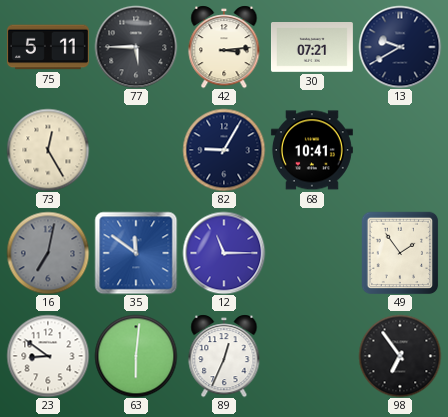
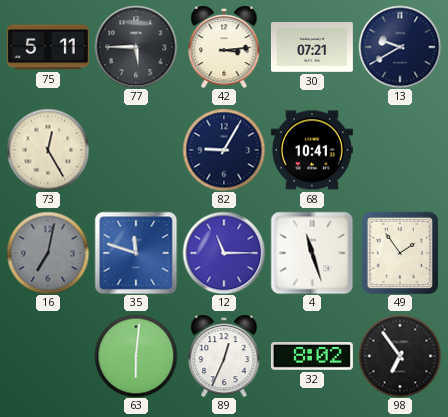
35: 11:51 -> 11:48 (136, 253)
4: none -> 11:27 (312, 253)
23: 8:51 -> none (48, 356)
32: none -> 8:02 (312, 357)
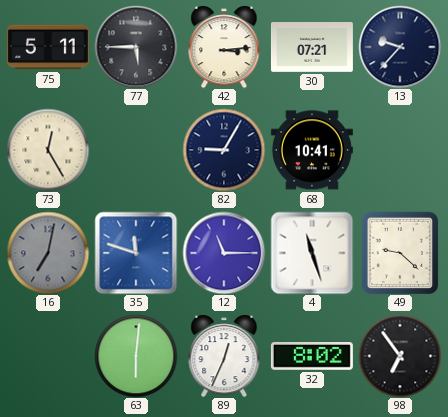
13: 9:40 -> 9:37 (400, 47)
49: 1:54 -> 9:22 (400, 253)
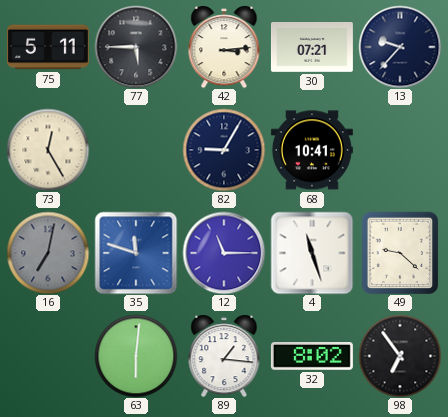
89: 12:34 -> 1:16 (224, 356)
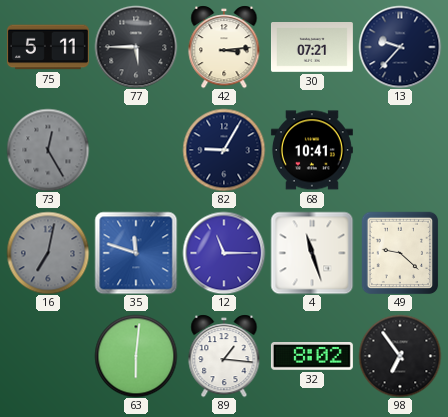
73 dial: cream -> grey (48, 150)
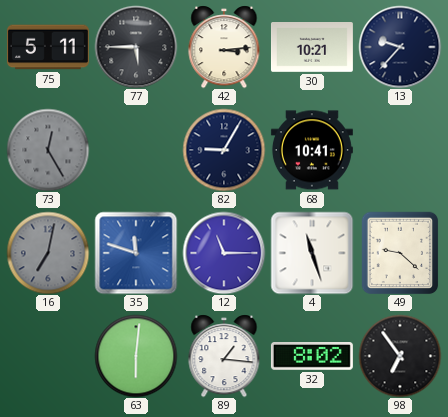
30: 07:21 -> 10:21 (312, 48)
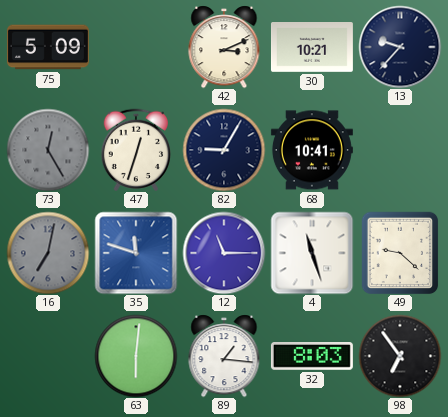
75: 5:11 -> 5:09 (48, 47)
77: 5:45 -> none (136, 47)
42: 3:14 -> 3:11 (224, 47)
47: none -> 12:33 (135, 149)
32: 8:02 -> 8:03 (312, 357)
